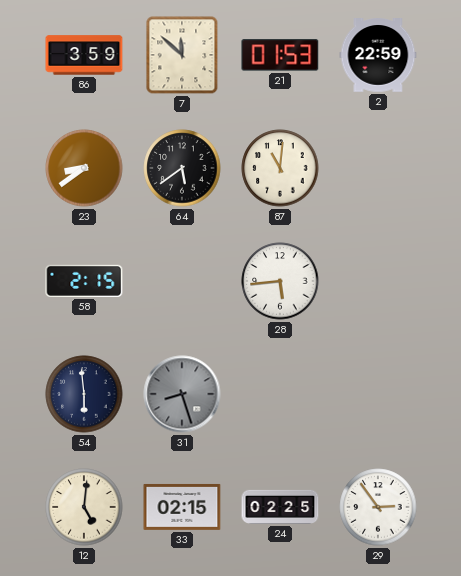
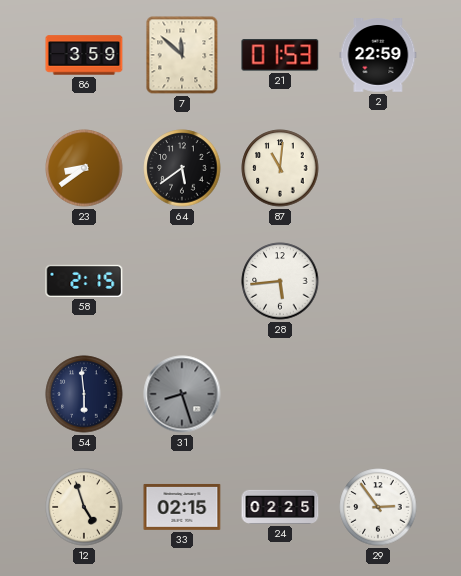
12: 5:01 -> 4:57 (84, 507)
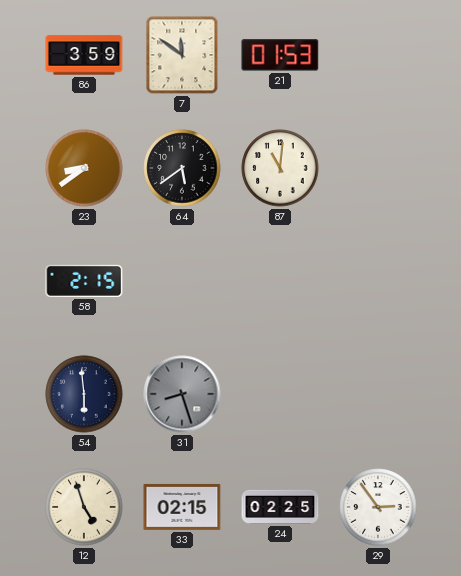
7: 11:52 -> 11:51 (182, 55)
2: 22:59 -> none (378, 55)
28: 5:44 -> none (280, 281)
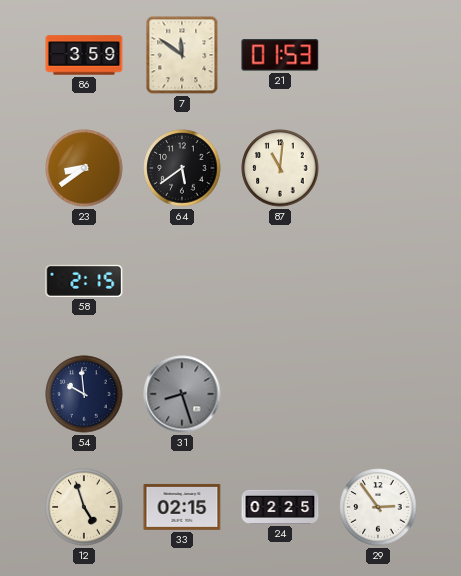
54: 5:59 -> 9:59 (84, 394)
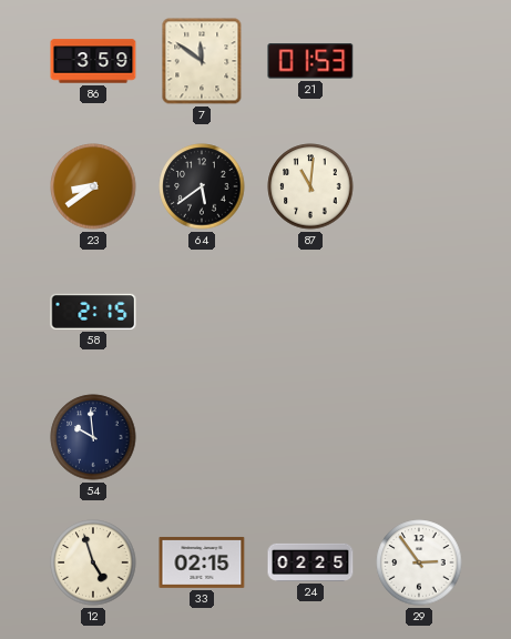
31: 8:27 -> none (182, 394)
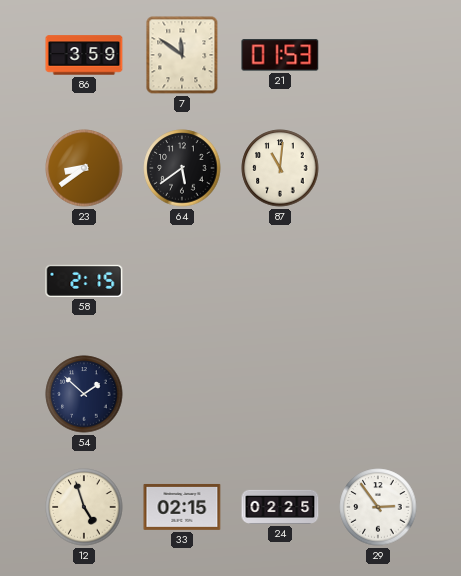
54: 9:59 -> 1:52 (84, 394)
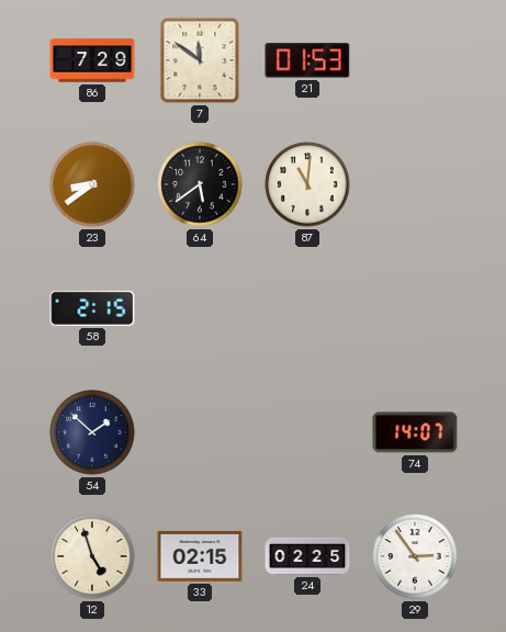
86: 3:59 -> 7:29 (92, 60)
74: none -> 14:07 (415, 432)
